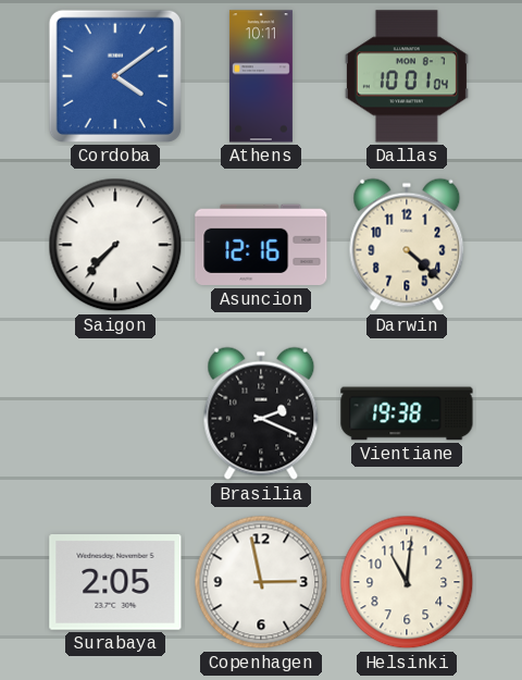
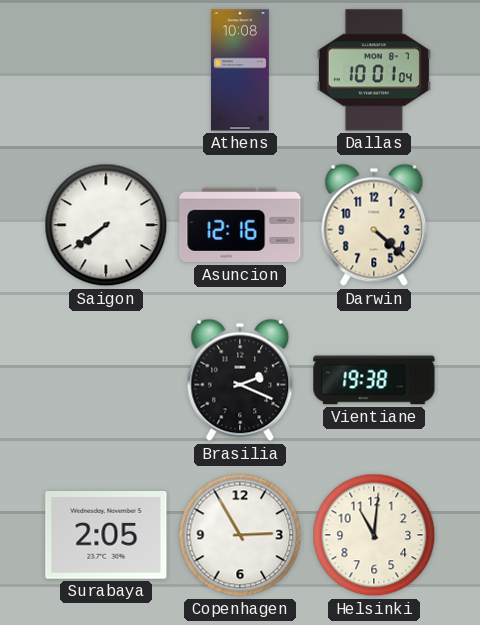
Cordoba: 4:09 -> none (115, 76)
Athens: 10:11 -> 10:08 (240, 70)
Saigon: 7:37 -> 7:39 (106, 225)
Copenhagen: 2:58 -> 2:55 (240, 535)
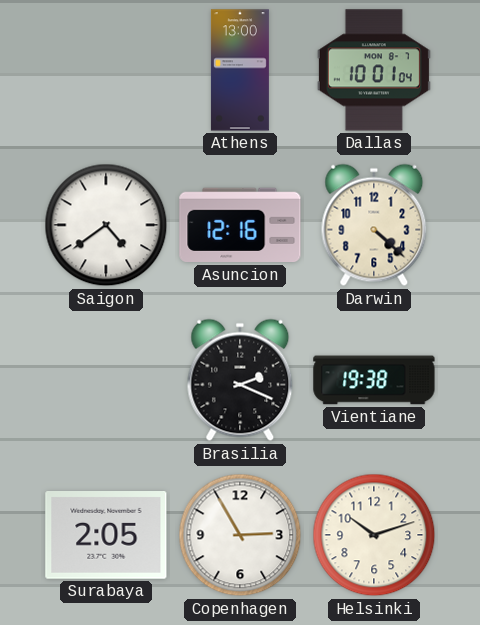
Athens: 10:08 -> 13:00 (240, 70)
Saigon: 7:39 -> 4:39 (106, 225)
Helsinki: 11:01 -> 10:12 (374, 535)
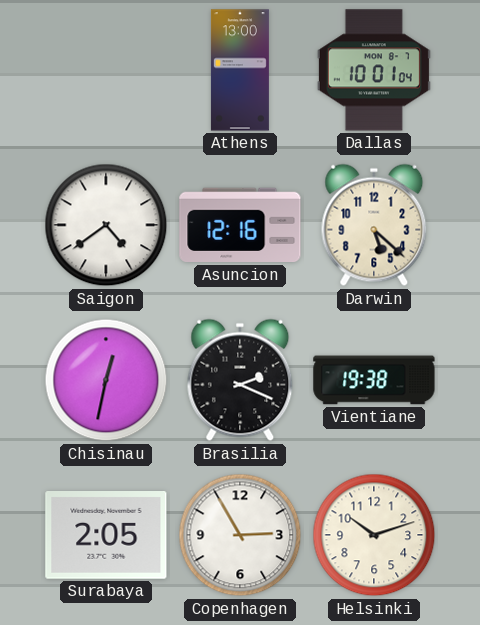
Darwin: 4:22 -> 5:22 (374, 225)
Chisinau: none -> 12:32 (106, 380)
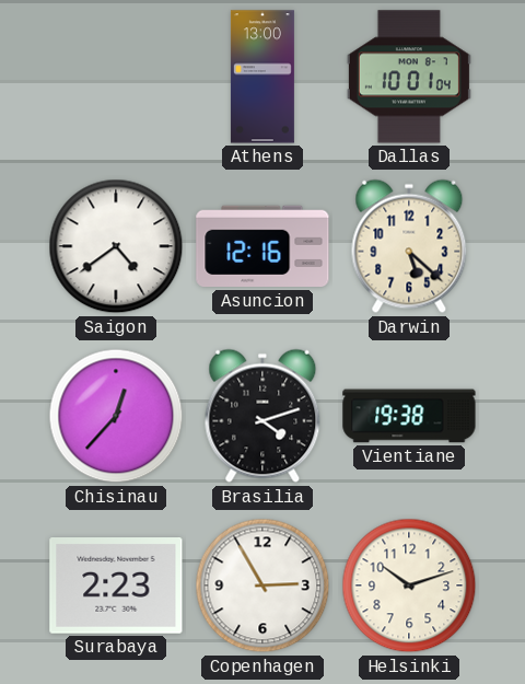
Chisinau: 12:32 -> 12:37 (116, 416)
Brasilia: 2:19 -> 4:12 (262, 416)
Surabaya: 2:05 -> 2:23 (116, 587)
